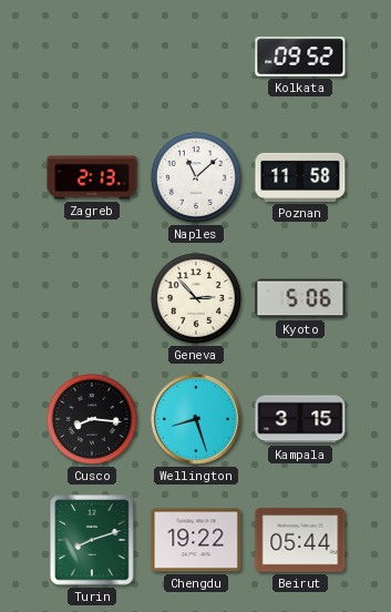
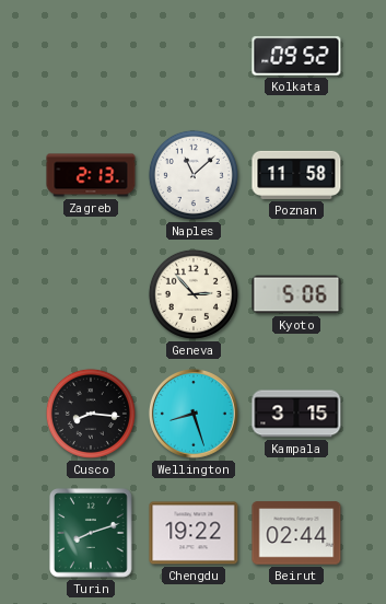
Beirut: 05:44 -> 02:44 (296, 533)
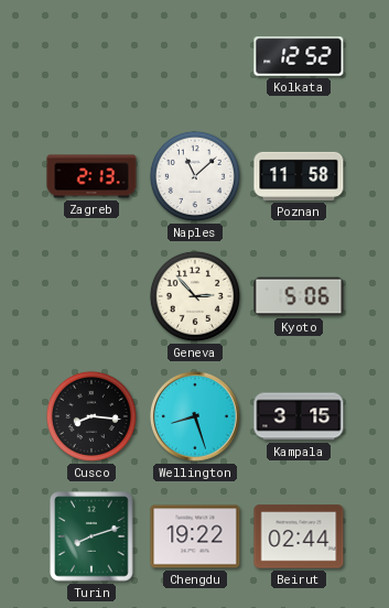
Kolkata: 09:52 -> 12:52 (299, 56)
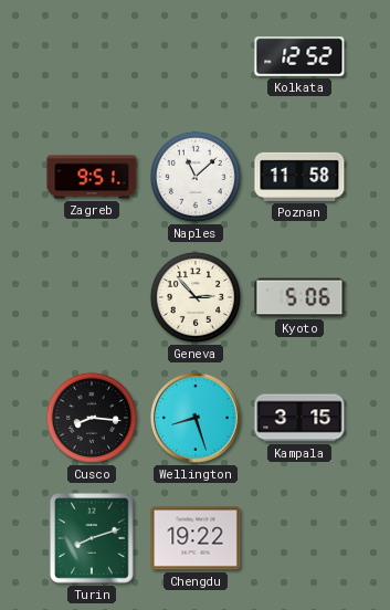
Zagreb: 2:13 -> 9:51 (92, 177)
Beirut: 02:44 -> none (299, 536)
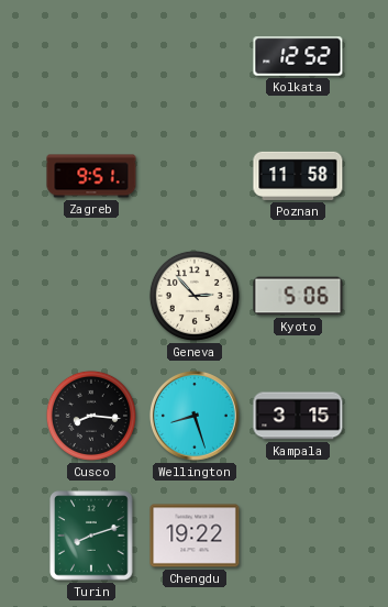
Naples: 11:08 -> none (196, 177)
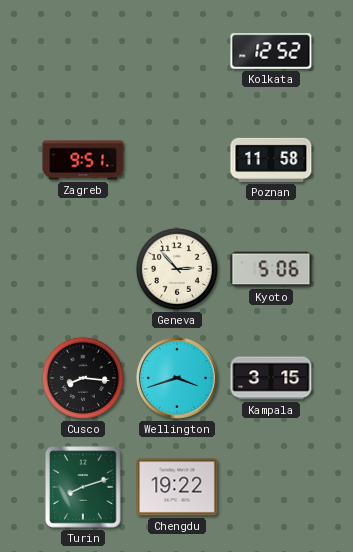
Wellington: 8:27 -> 3:42 (177, 378)
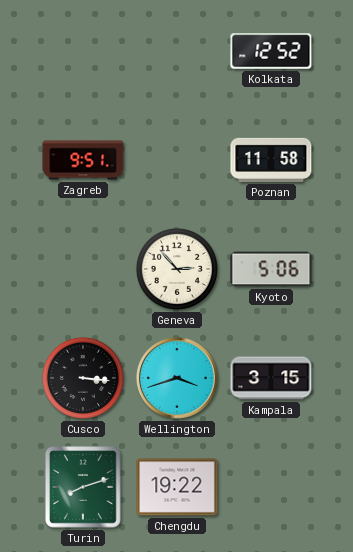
Cusco: 8:16 -> 3:16 (83, 378)
